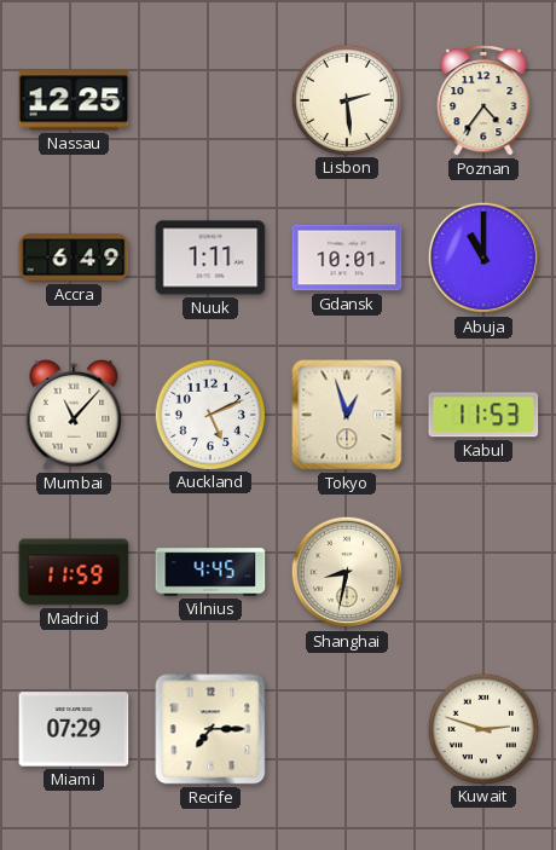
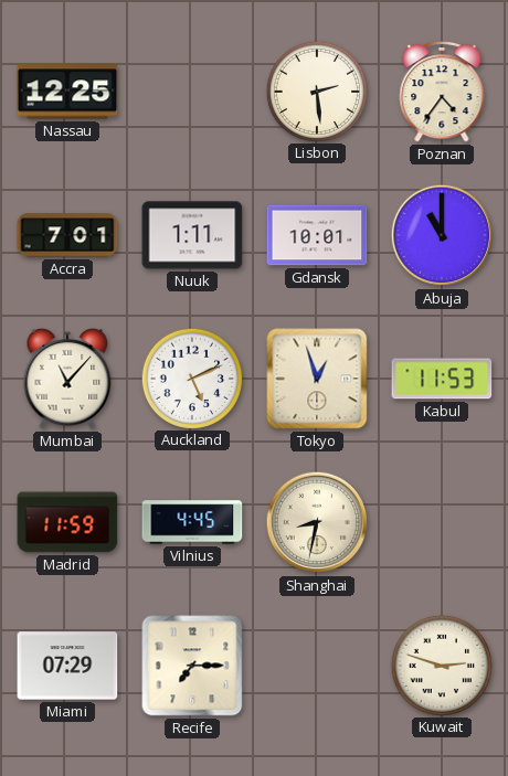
Accra: 6:49 -> 7:01 (67, 235)
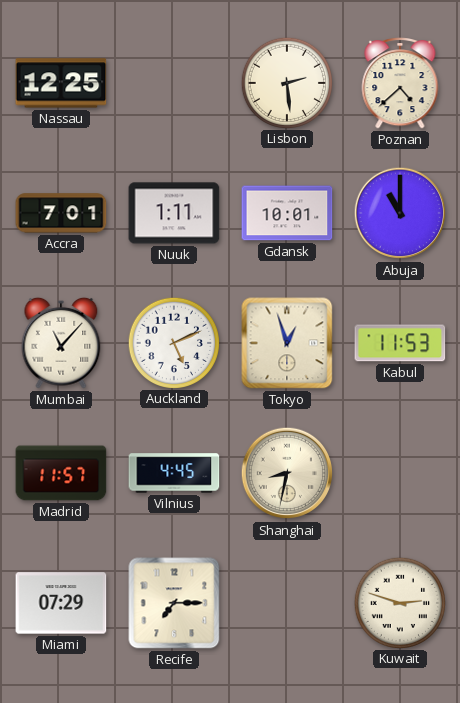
Poznan: 4:36 -> 4:38 (400, 84)
Madrid: 11:59 -> 11:57 (61, 473)
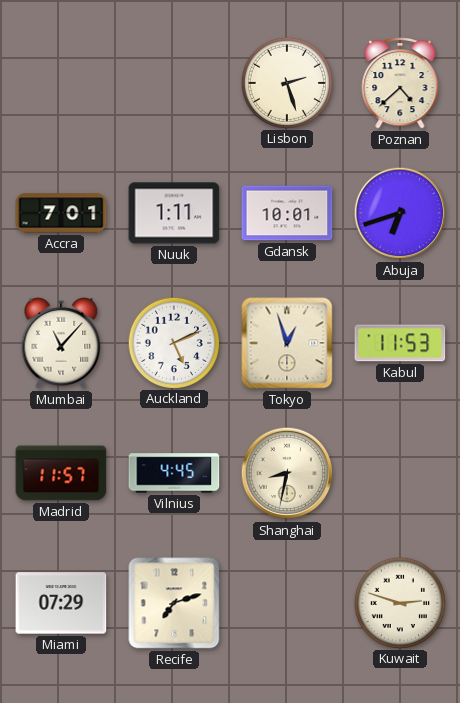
Nassau: 12:25 -> none (61, 83)
Lisbon: 2:29 -> 2:27 (286, 82)
Abuja: 11:00 -> 6:42 (400, 213)
Recife: 7:15 -> 7:12 (174, 603)
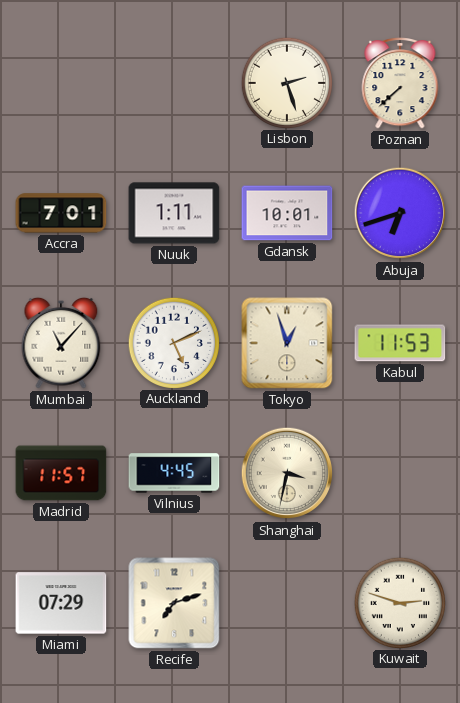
Poznan: 4:38 -> 7:38 (400, 84)
Shanghai: 8:32 -> 3:32 (287, 473)
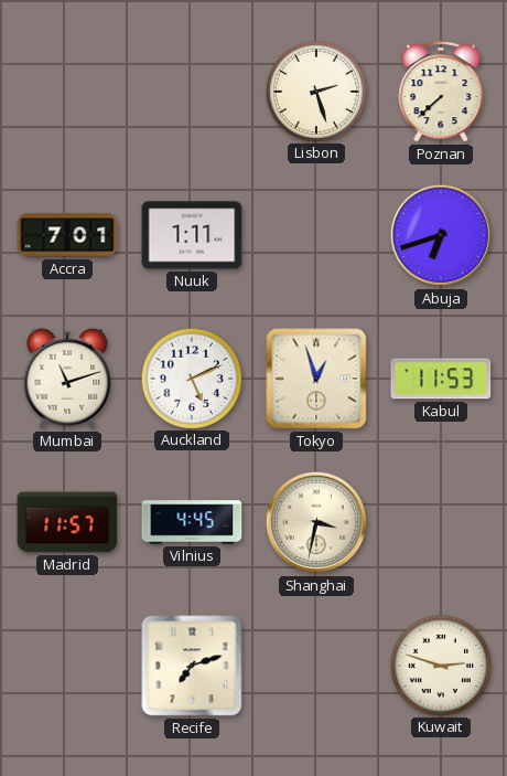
Gdansk: 10:01 -> none (287, 213)
Mumbai: 11:07 -> 11:12 (67, 379)
Miami: 07:29 -> none (61, 603)
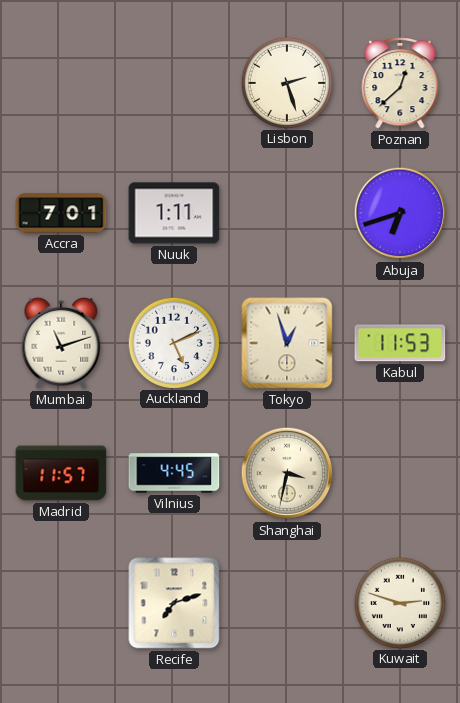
Poznan: 7:38 -> 12:38 (400, 84)
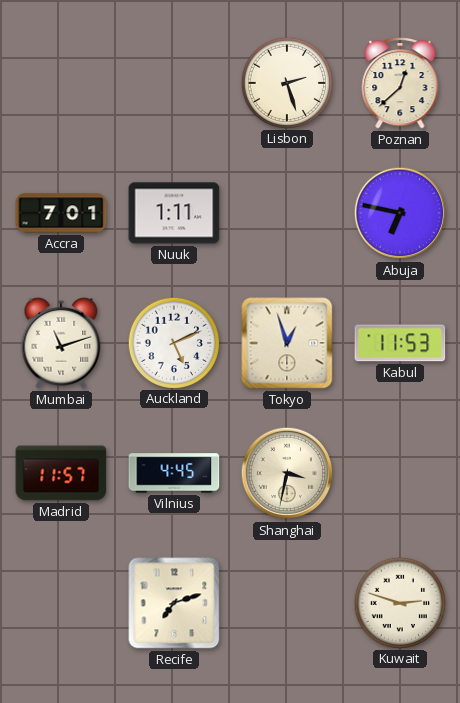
Abuja: 6:42 -> 6:47 (400, 213)
